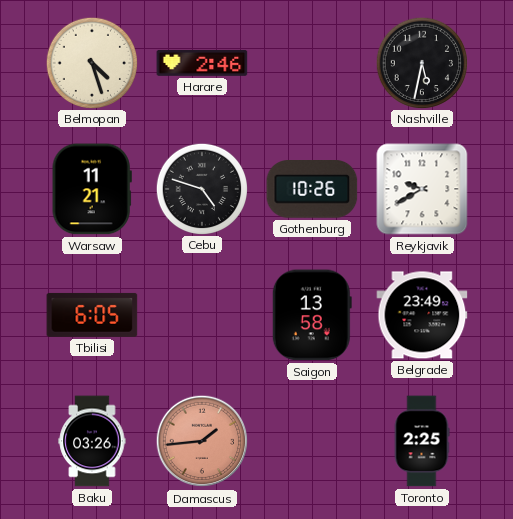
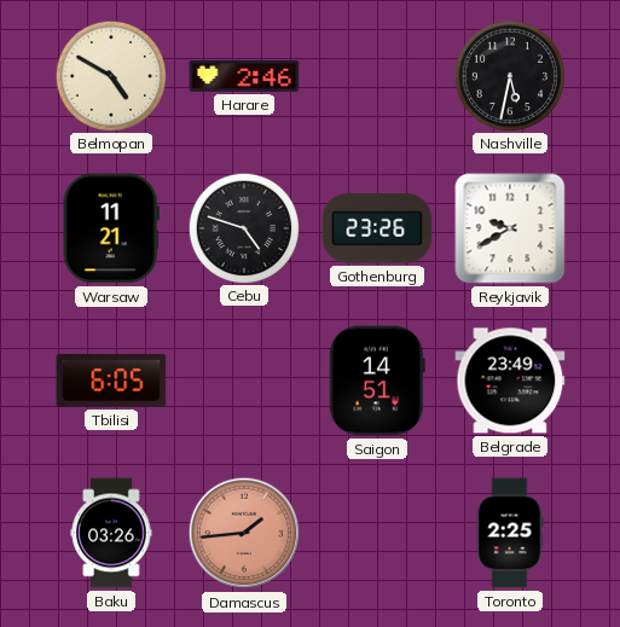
Belmopan: 4:27 -> 4:50 (110, 75)
Gothenburg: 10:26 -> 23:26 (377, 230)
Saigon: 13:58 -> 14:51 (377, 381)
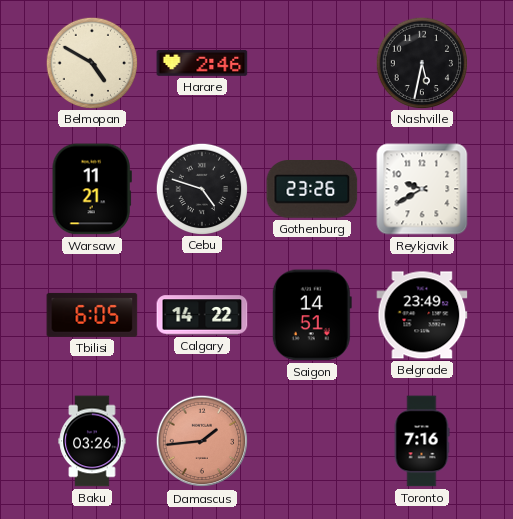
Calgary: none -> 14:22 (202, 315)
Toronto: 2:25 -> 7:16 (422, 441)
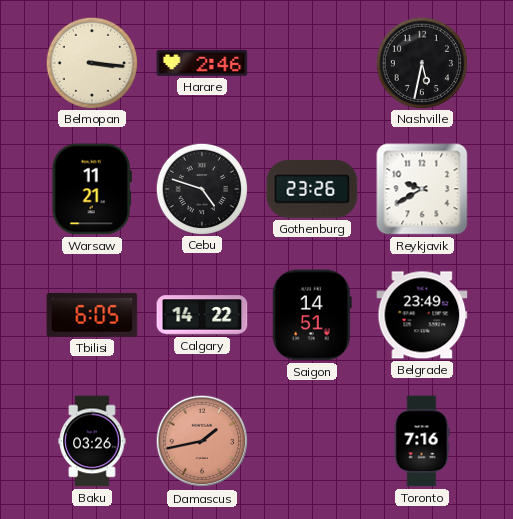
Belmopan: 4:50 -> 3:16 (91, 62)
Damascus: 1:44 -> 1:43 (202, 441)
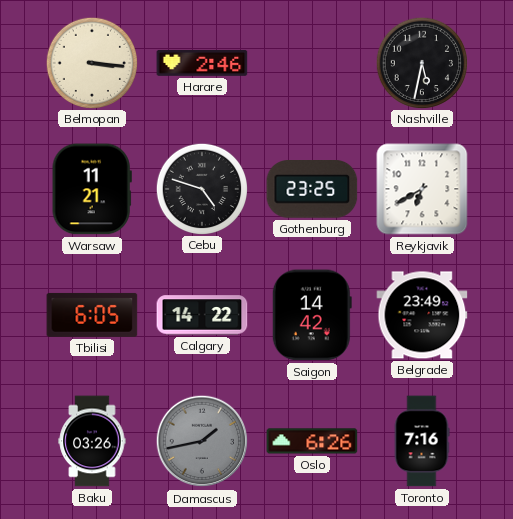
Gothenburg: 23:26 -> 23:25 (312, 190)
Reykjavik: 9:40 -> 6:40 (422, 189)
Saigon: 14:51 -> 14:42 (312, 315)
Damascus dial: salmon -> grey (202, 441)
Oslo: none -> 6:26 (312, 441)
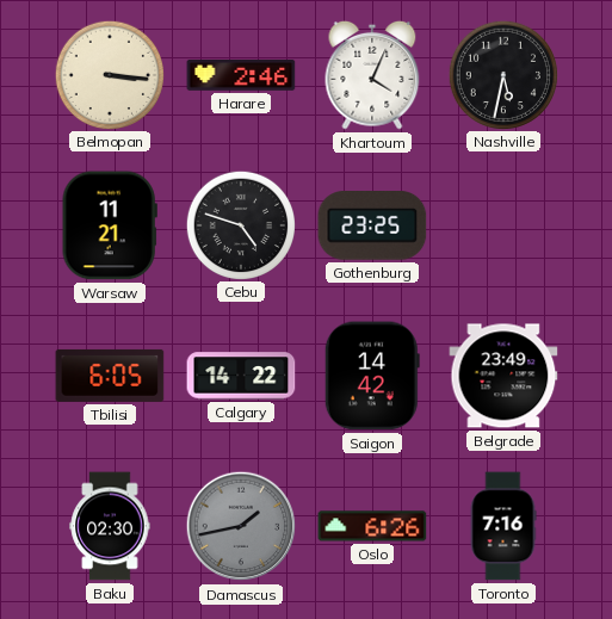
Khartoum: none -> 4:04 (372, 75)
Reykjavik: 6:40 -> none (422, 189)
Baku: 03:26 -> 02:30 (110, 526)
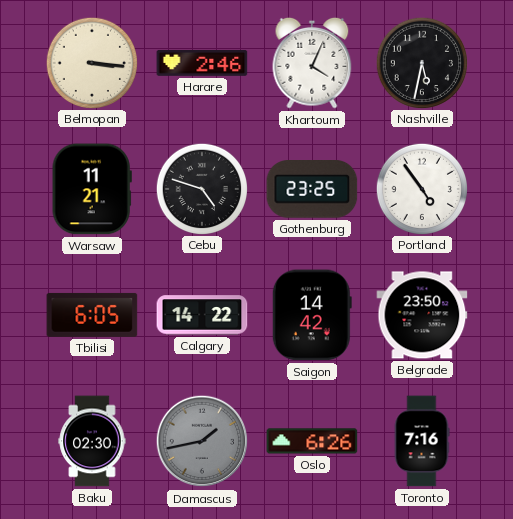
Portland: none -> 4:54 (421, 188)
Belgrade: 23:49 -> 23:50 (422, 315)
